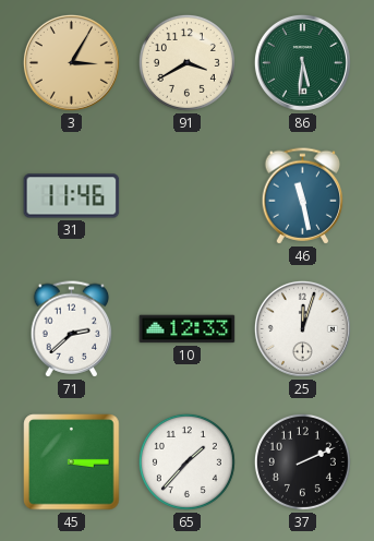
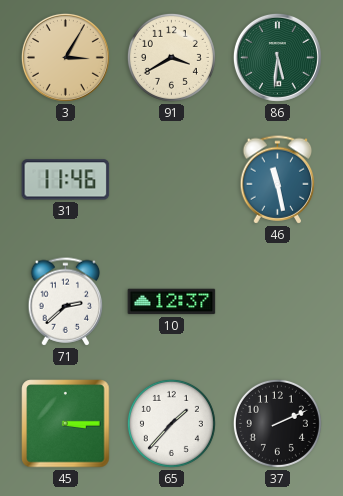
10: 12:33 -> 12:37 (172, 302)
25: 12:03 -> none (302, 328)
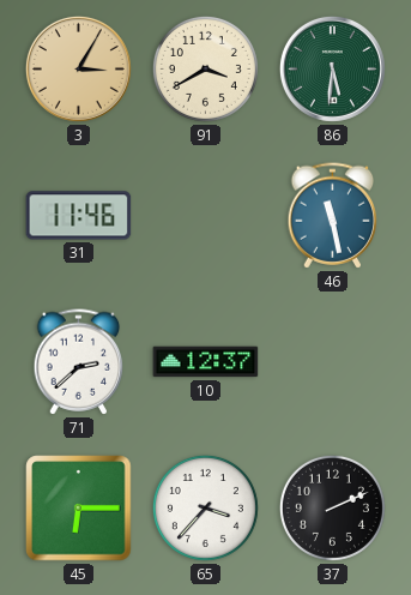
45: 3:15 -> 6:15 (79, 509)
65: 1:37 -> 3:37 (205, 507)
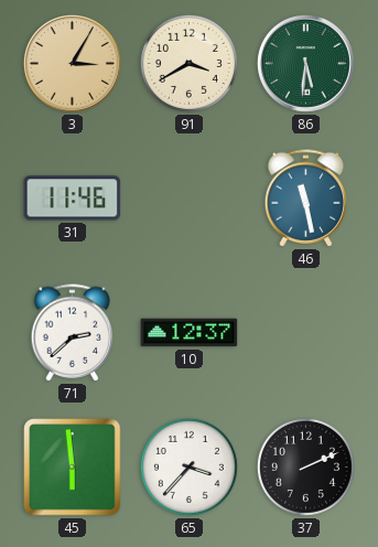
45: 6:15 -> 5:59 (73, 468)
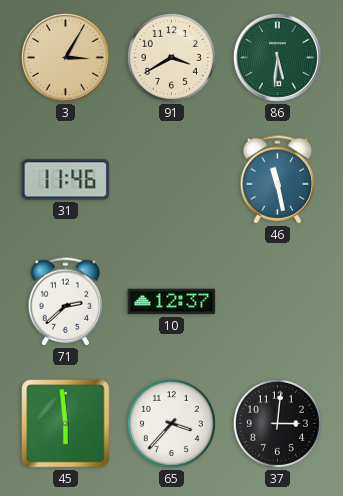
37: 2:11 -> 3:01 (277, 423)
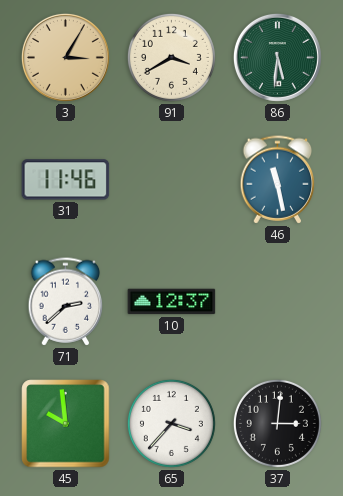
45: 5:59 -> 9:59 (66, 424)
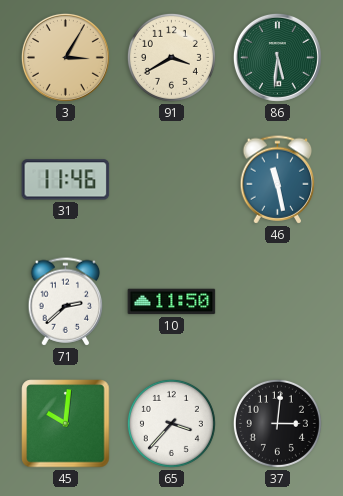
10: 12:37 -> 11:50 (172, 302)
45: 9:59 -> 10:01 (66, 424)
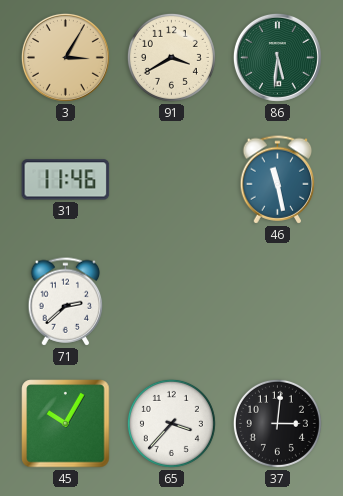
10: 11:50 -> none (172, 302)
45: 10:01 -> 10:05 (66, 424)
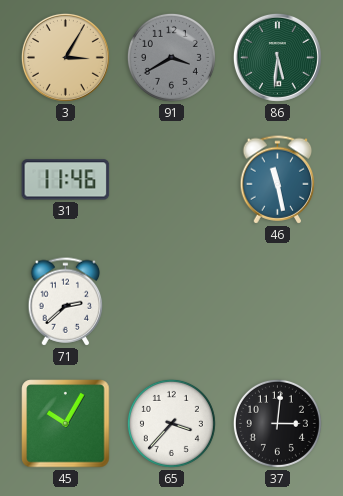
91 dial: cream -> grey (171, 57)
